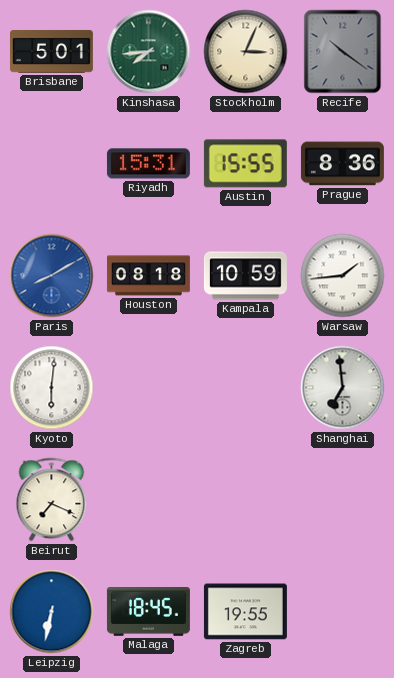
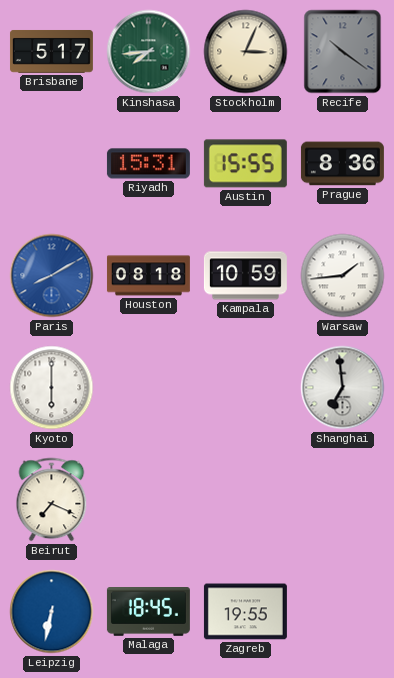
Brisbane: 5:01 -> 5:17 (51, 51)
Kyoto: 6:01 -> 6:00 (52, 388)
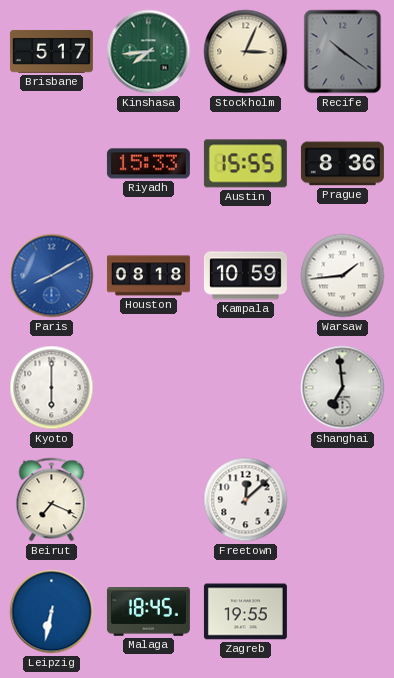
Riyadh: 15:31 -> 15:33 (148, 164)
Freetown: none -> 12:08 (246, 500)
